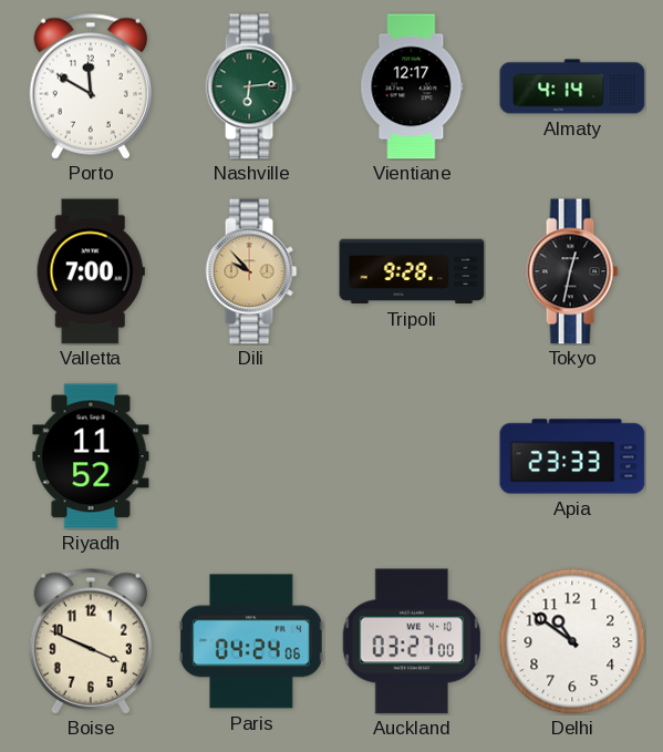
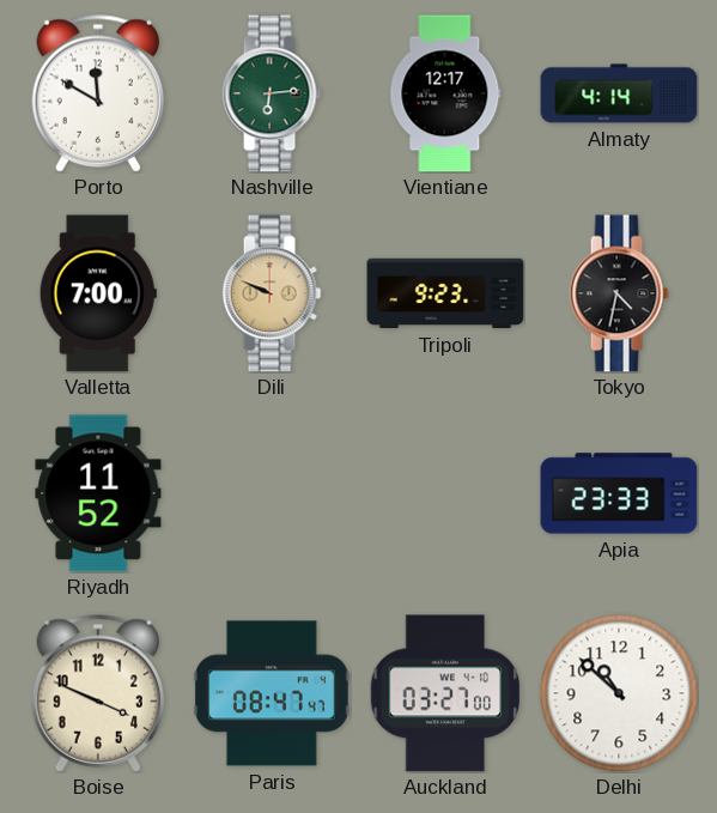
Dili: 9:53 -> 9:49 (272, 293)
Tripoli: 9:28 -> 9:23 (445, 293)
Tokyo: 12:32 -> 4:32 (619, 293)
Paris: 04:24 -> 08:47 (272, 693)
Delhi: 10:51 -> 10:52 (619, 693)
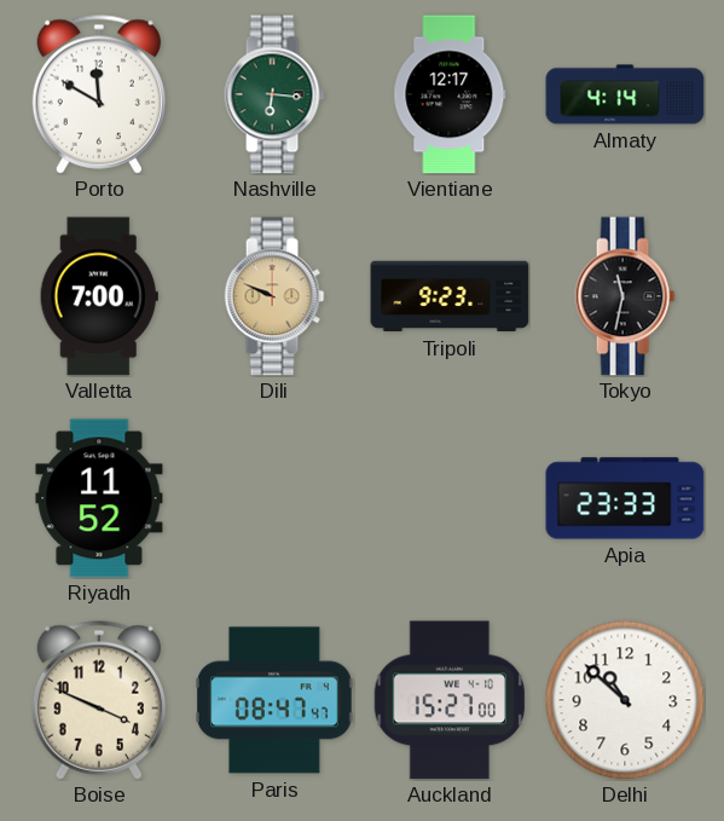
Nashville: 6:14 -> 6:16 (274, 94)
Tokyo: 4:32 -> 11:32 (625, 296)
Auckland: 03:27 -> 15:27 (450, 700)
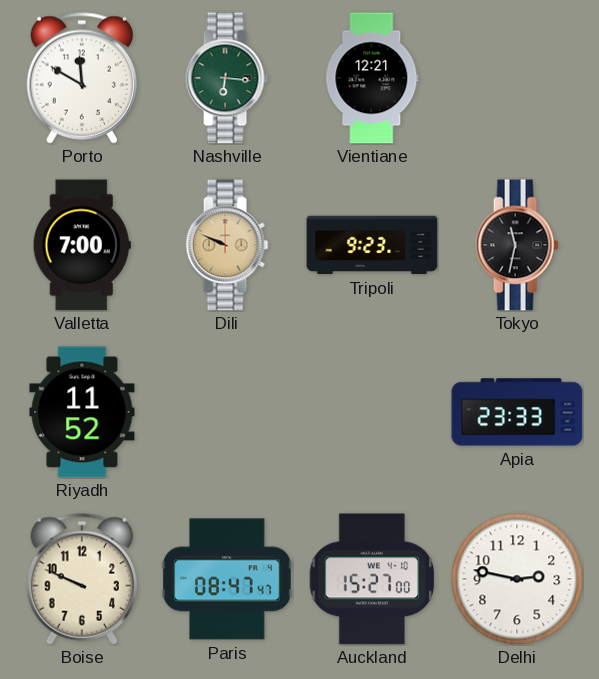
Vientiane: 12:17 -> 12:21 (372, 78)
Almaty: 4:14 -> none (625, 94)
Boise: 3:49 -> 9:49 (81, 579)
Delhi: 10:52 -> 2:47 (517, 579)
